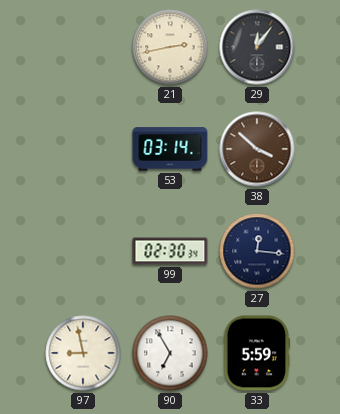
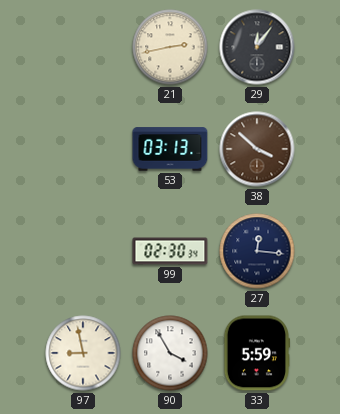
53: 03:14 -> 03:13 (170, 149)
90: 6:55 -> 3:55 (170, 353)
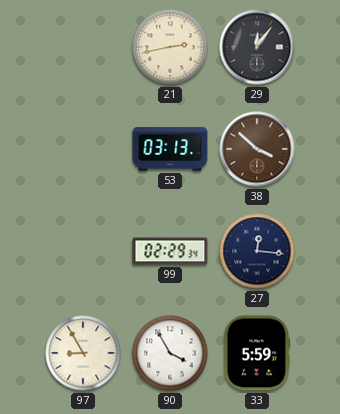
99: 02:30 -> 02:29 (170, 251)
97: 8:58 -> 8:55 (83, 353)
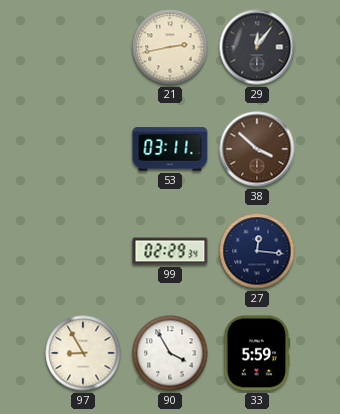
53: 03:13 -> 03:11 (170, 149)
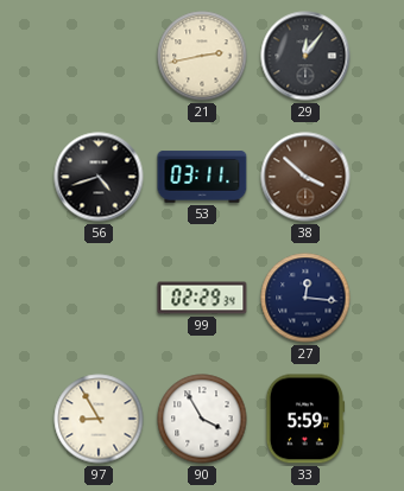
56: none -> 4:42 (99, 177)
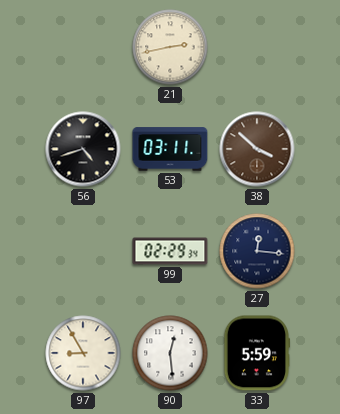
29: 12:06 -> none (305, 56)
90: 3:55 -> 12:29 (170, 353)
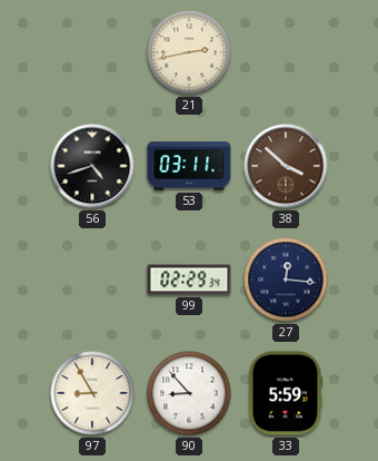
90: 12:29 -> 8:53 (189, 393)
